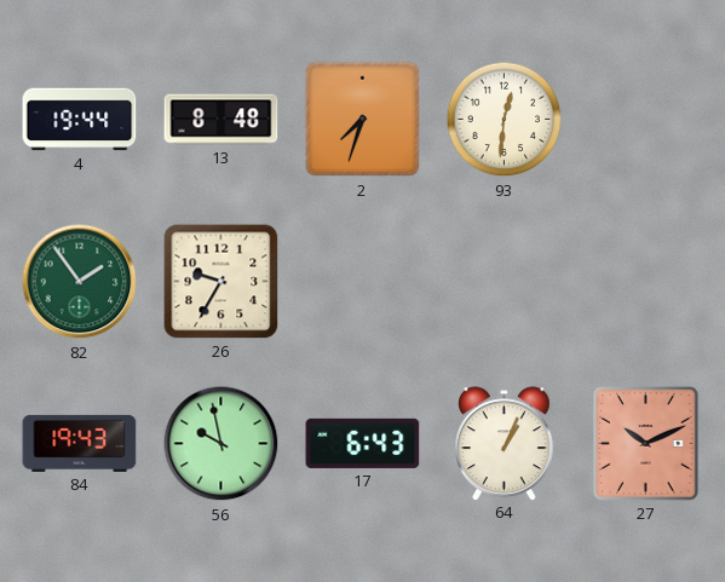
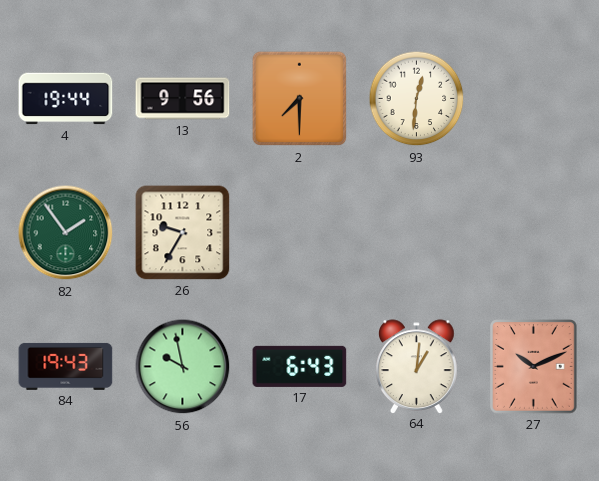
13: 8:48 -> 9:56 (183, 99)
2: 7:33 -> 7:30 (300, 99)
64: 1:04 -> 1:01 (417, 366)
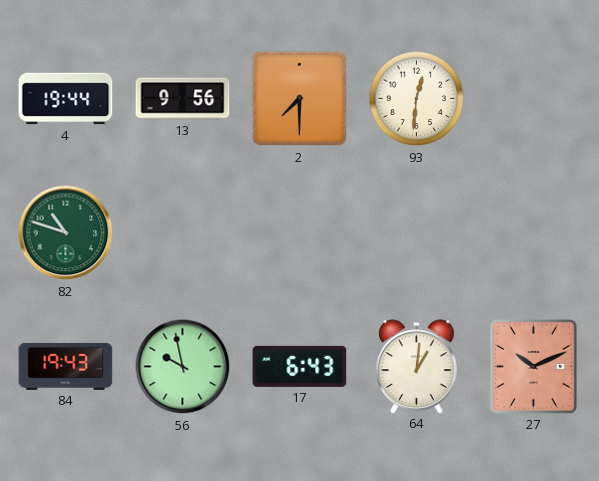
82: 1:54 -> 10:48 (66, 233)
26: 9:35 -> none (183, 233)
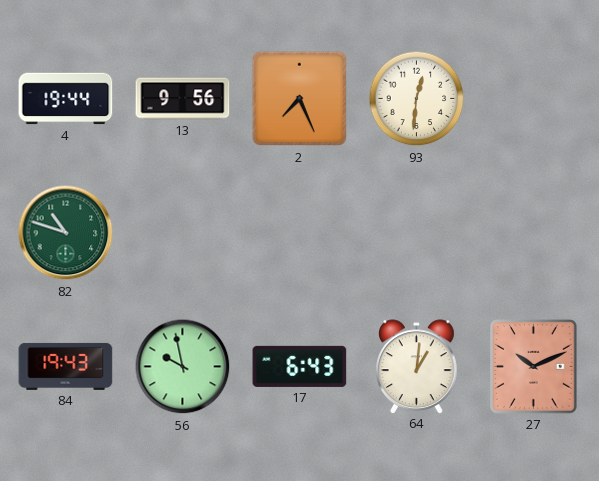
2: 7:30 -> 7:26 (300, 99)
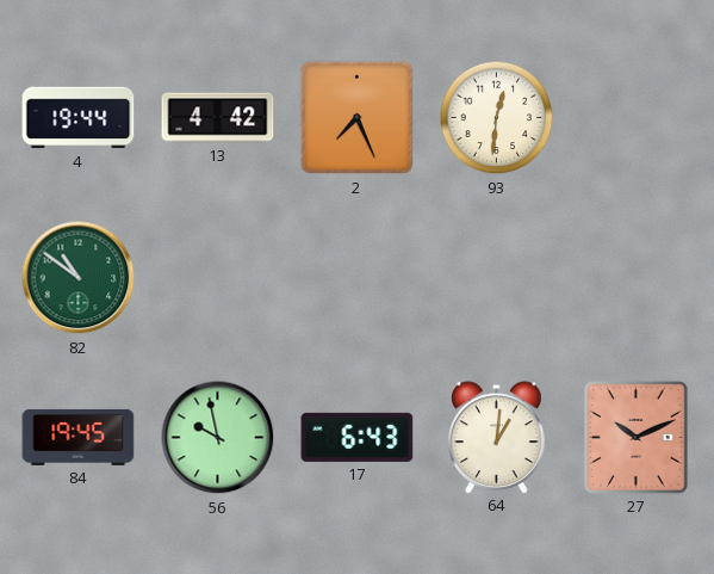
13: 9:56 -> 4:42 (218, 118)
82: 10:48 -> 10:51 (79, 278)
84: 19:43 -> 19:45 (79, 437)
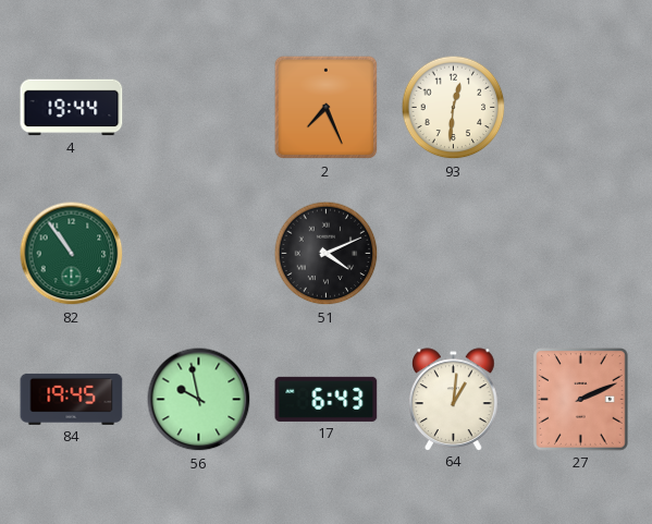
13: 4:42 -> none (218, 118)
82: 10:51 -> 10:54 (72, 254)
51: none -> 4:11 (327, 254)
27: 10:11 -> 2:11 (581, 400)
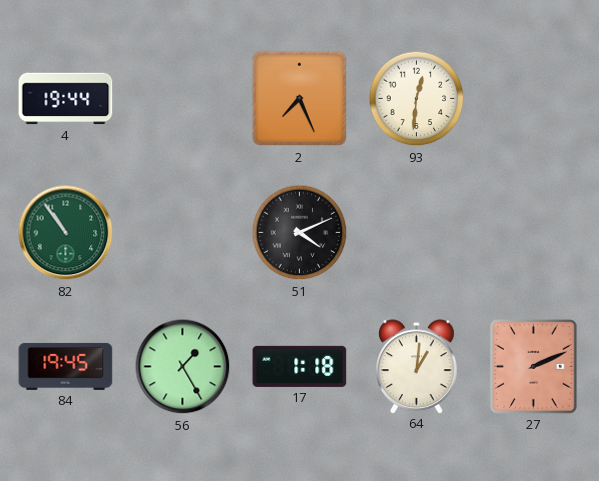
56: 9:58 -> 1:25 (183, 367)
17: 6:43 -> 1:18 (300, 366)
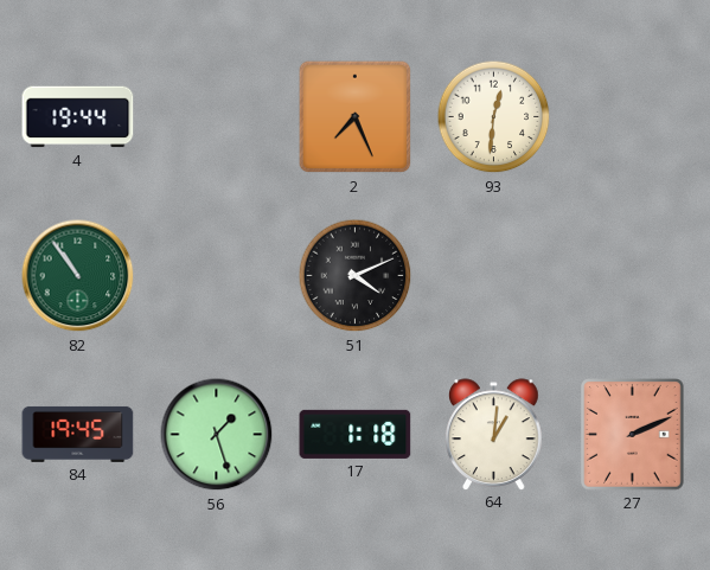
56: 1:25 -> 1:27 (217, 435)
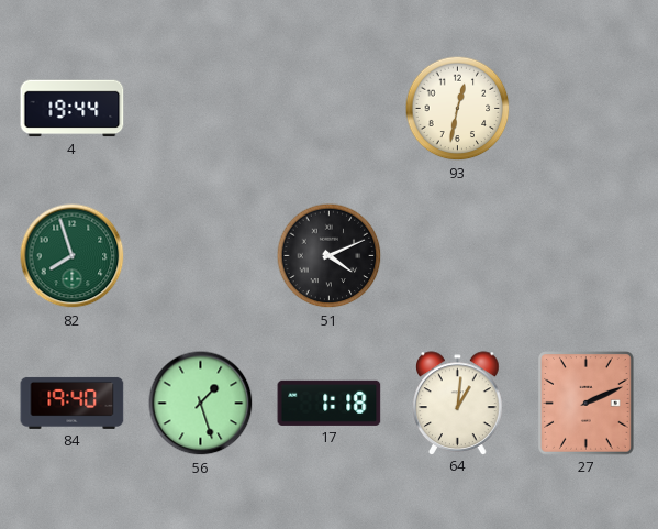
2: 7:26 -> none (356, 117)
93: 12:31 -> 12:32 (458, 109)
82: 10:54 -> 7:57 (73, 256)
84: 19:45 -> 19:40 (73, 403)
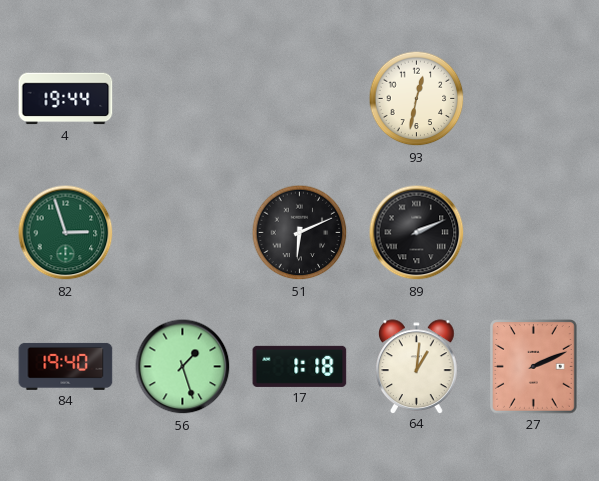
82: 7:57 -> 2:57 (66, 233)
51: 4:11 -> 6:11 (300, 233)
89: none -> 2:11 (417, 233)
